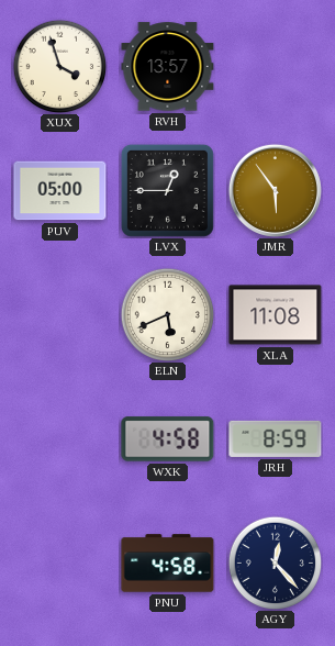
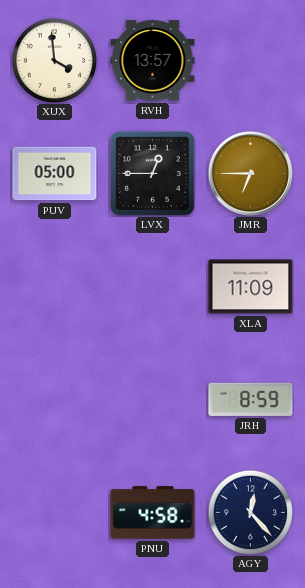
XUX: 3:57 -> 3:59 (54, 60)
JMR: 5:54 -> 6:45 (250, 173)
ELN: 5:41 -> none (167, 314)
XLA: 11:08 -> 11:09 (251, 287)
WXK: 4:58 -> none (168, 439)
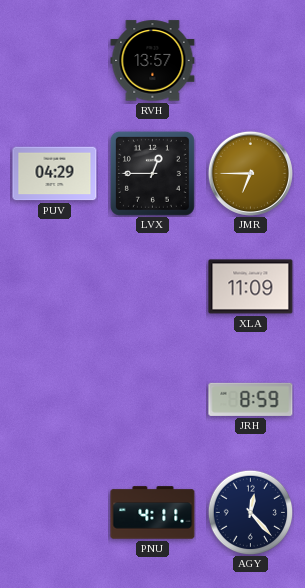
XUX: 3:59 -> none (54, 60)
PUV: 05:00 -> 04:29 (55, 174)
PNU: 4:58 -> 4:11 (153, 513)
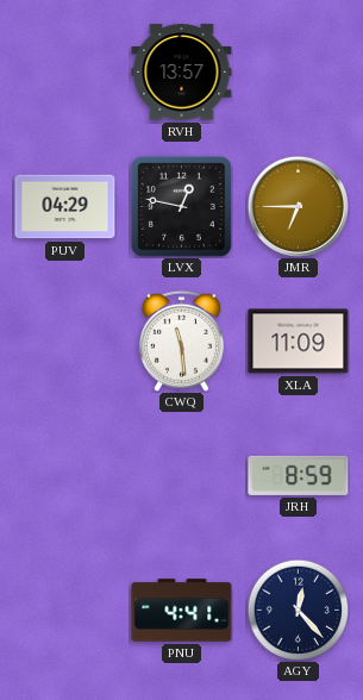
LVX: 12:45 -> 12:47 (181, 206)
CWQ: none -> 11:29 (181, 340)
PNU: 4:11 -> 4:41 (182, 611)
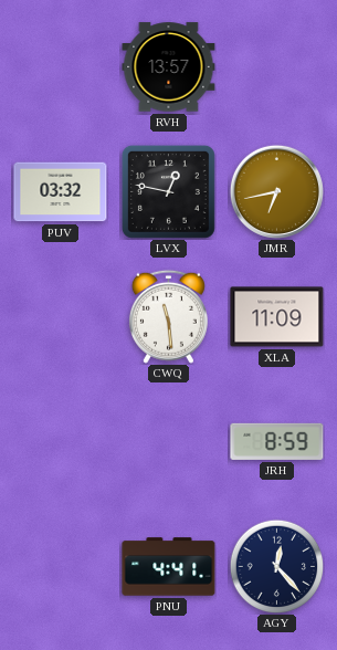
PUV: 04:29 -> 03:32 (61, 192)
JMR: 6:45 -> 6:43 (276, 191)
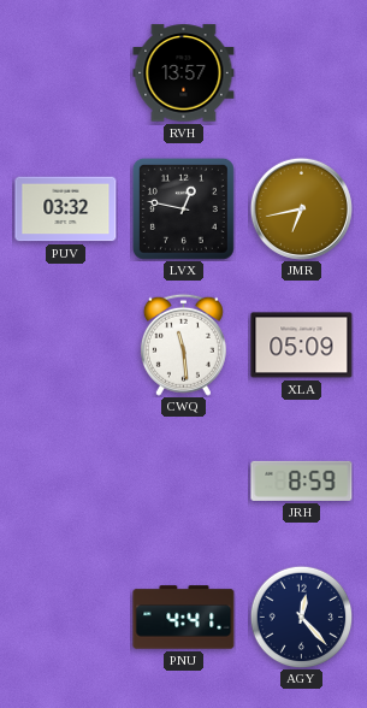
XLA: 11:09 -> 05:09 (302, 346)
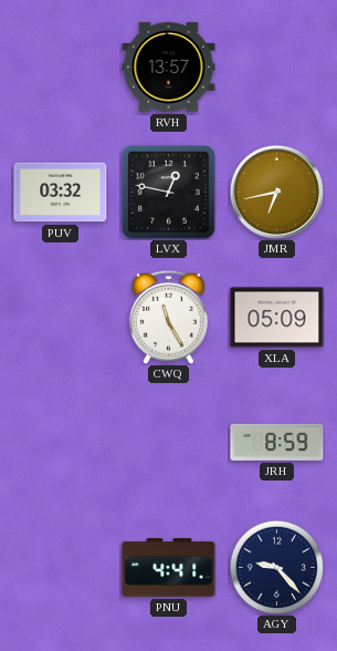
CWQ: 11:29 -> 11:25 (168, 317)
AGY: 12:23 -> 9:23 (276, 567)
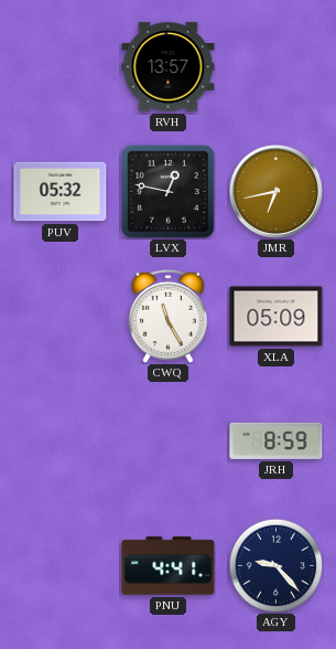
PUV: 03:32 -> 05:32 (61, 192)
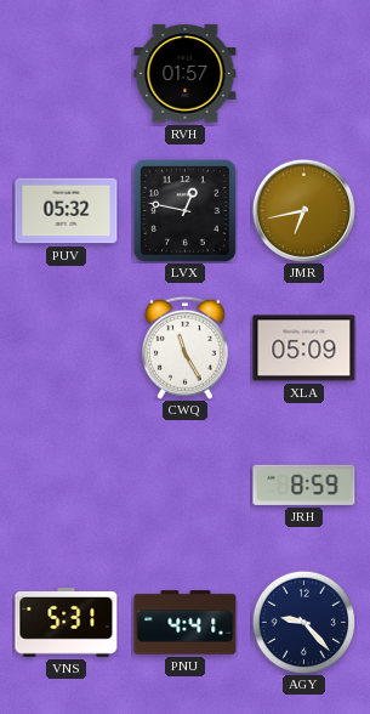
RVH: 13:57 -> 01:57 (186, 74)
VNS: none -> 5:31 (67, 623)
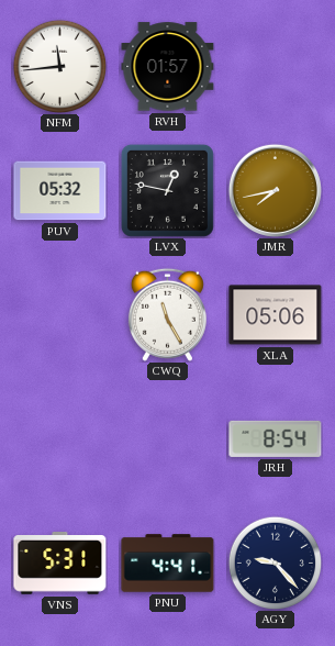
NFM: none -> 11:44 (59, 66)
JMR: 6:43 -> 7:43 (275, 190)
XLA: 05:09 -> 05:06 (276, 315)
JRH: 8:59 -> 8:54 (276, 438)
